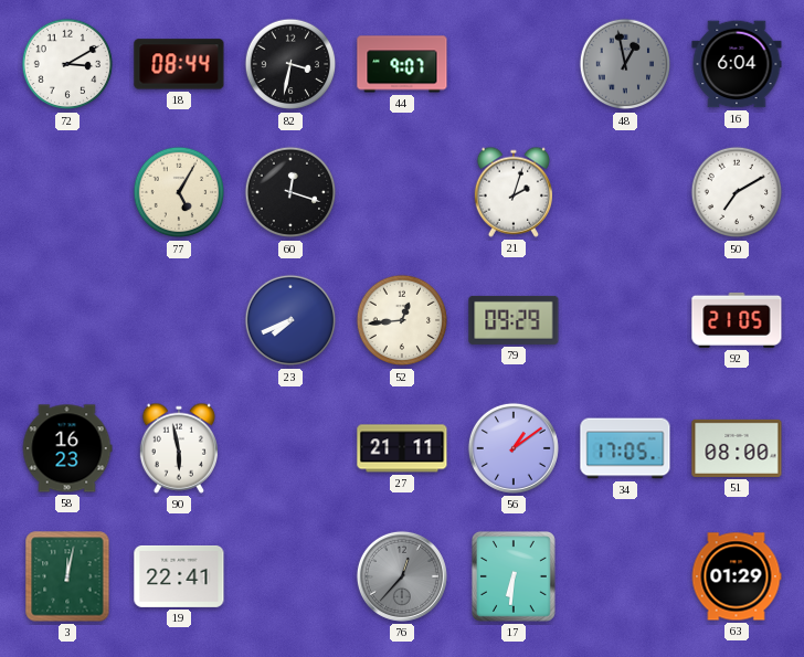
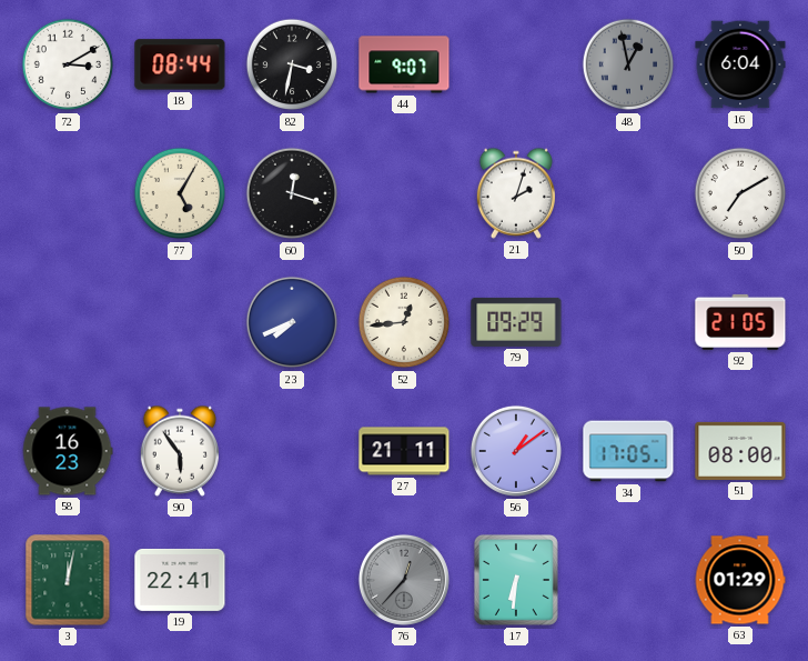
90: 5:58 -> 5:54 (179, 451)
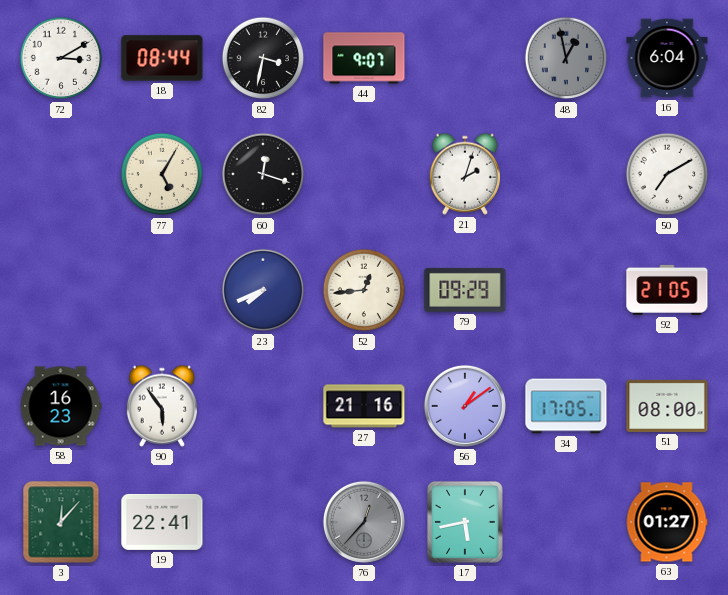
27: 21:11 -> 21:16 (364, 406)
3: 12:02 -> 12:07 (61, 522)
17: 6:31 -> 5:43 (465, 522)
63: 01:29 -> 01:27 (667, 522)
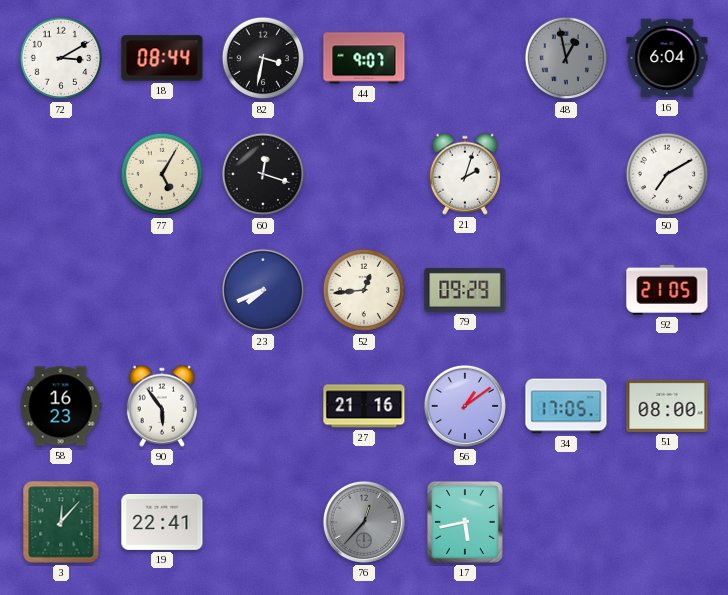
63: 01:27 -> none (667, 522)
